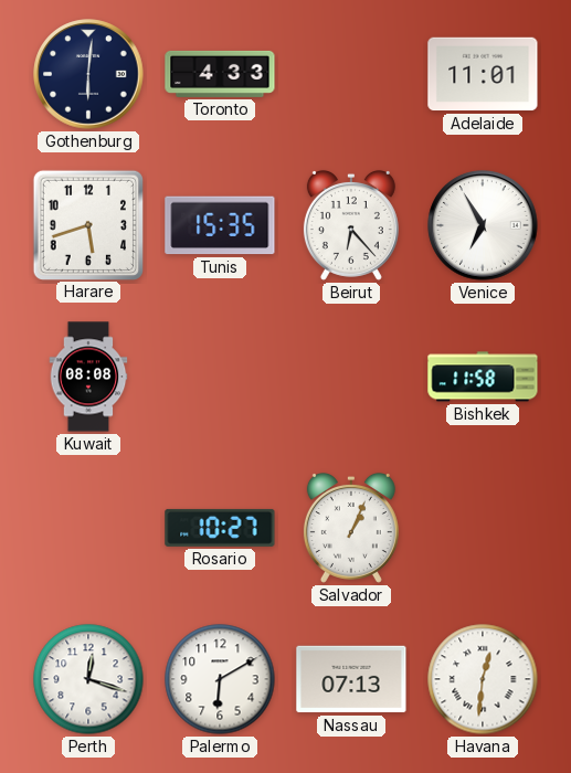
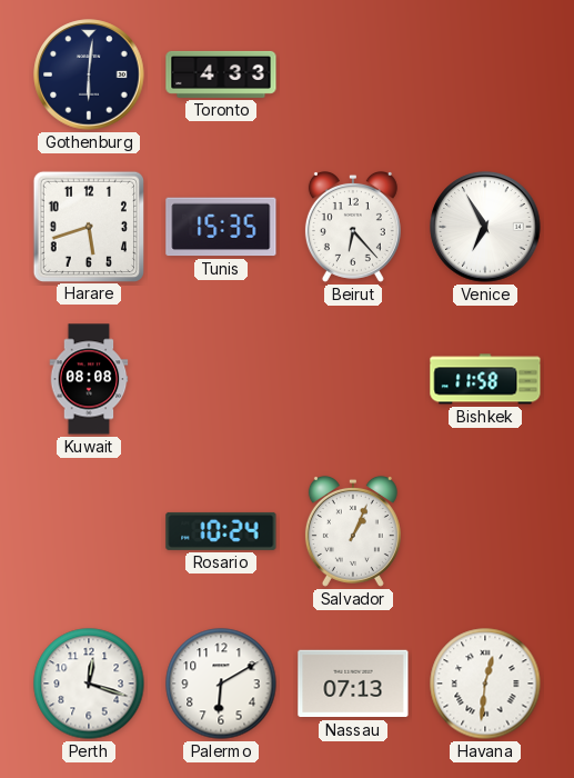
Adelaide: 11:01 -> none (483, 74)
Rosario: 10:27 -> 10:24 (221, 531)
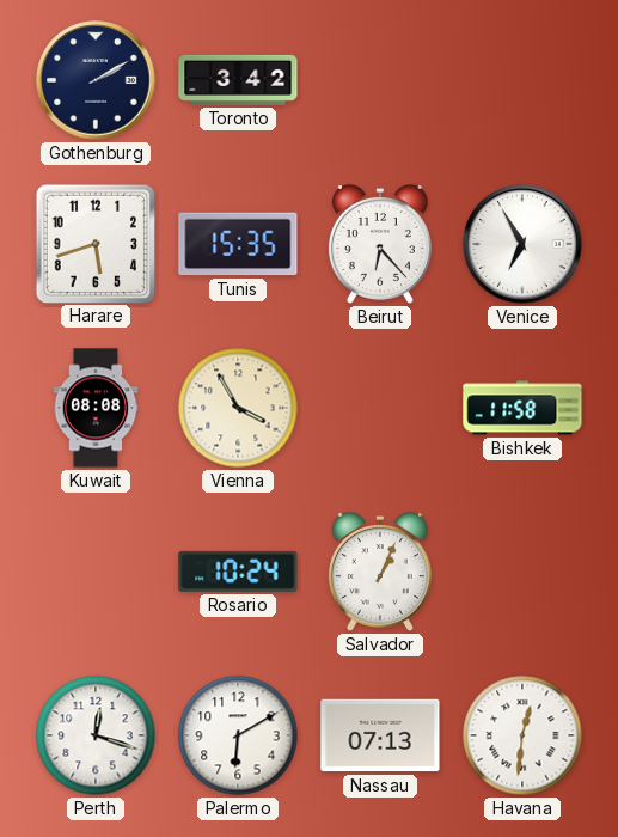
Gothenburg: 6:01 -> 2:10 (96, 80)
Toronto: 4:33 -> 3:42 (238, 80)
Vienna: none -> 3:55 (238, 408)
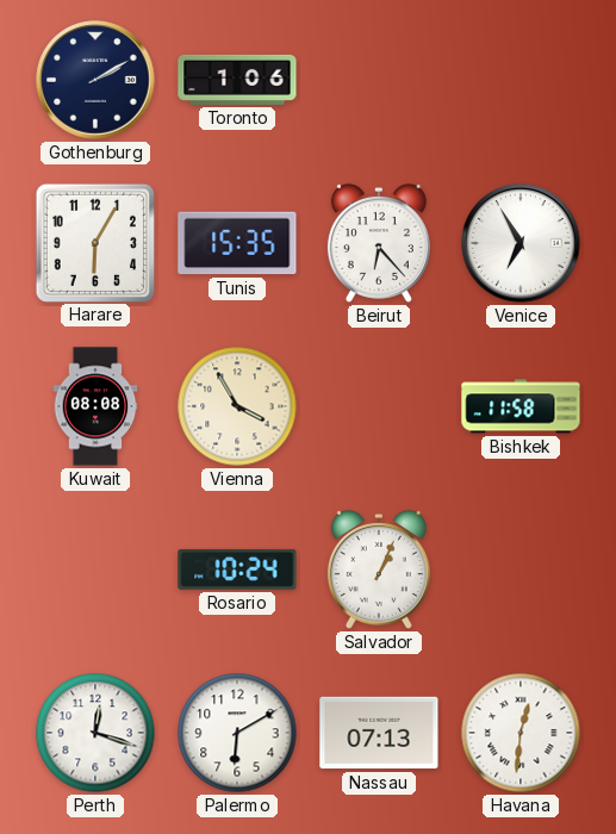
Toronto: 3:42 -> 1:06 (237, 80)
Harare: 5:42 -> 6:05 (94, 242)
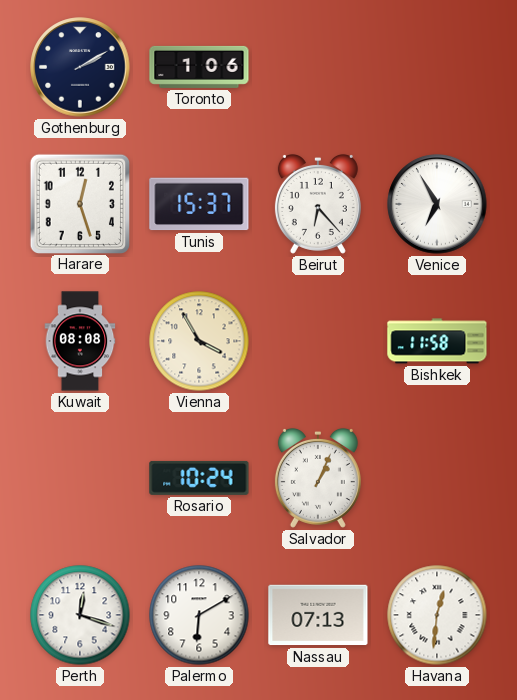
Harare: 6:05 -> 12:27 (79, 203)
Tunis: 15:35 -> 15:37 (199, 204)
